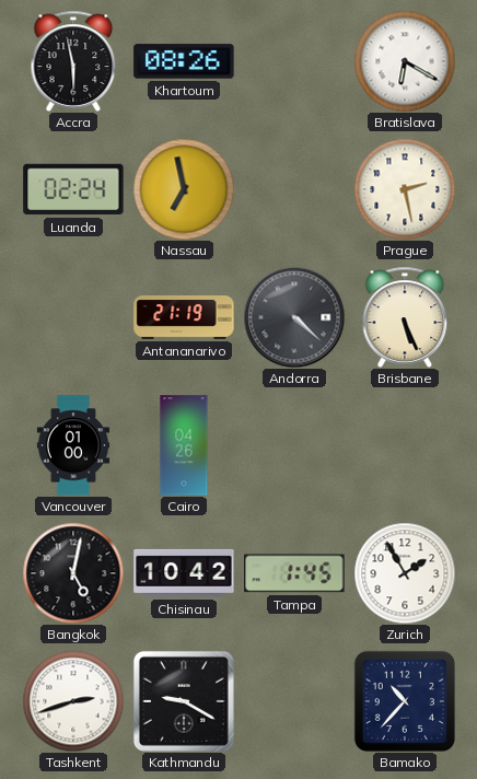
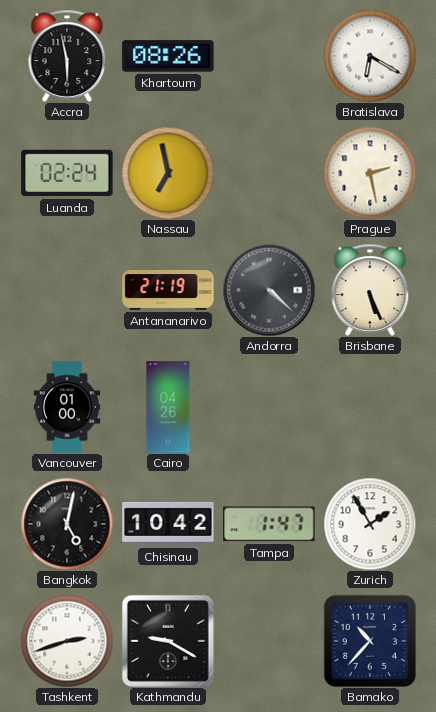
Tampa: 1:45 -> 1:47 (269, 524)
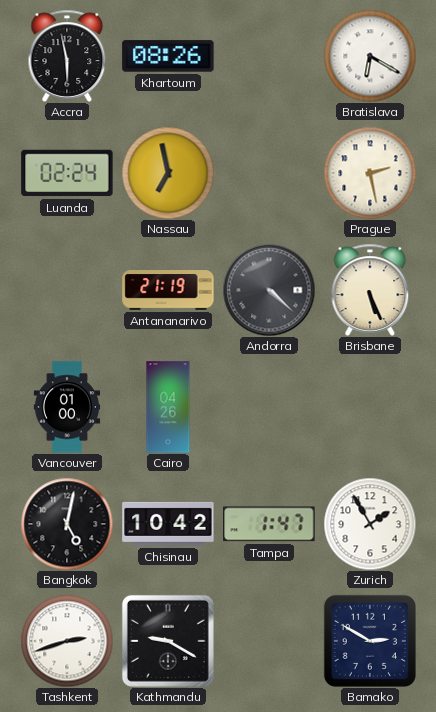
Bamako: 10:37 -> 2:50 (370, 641)
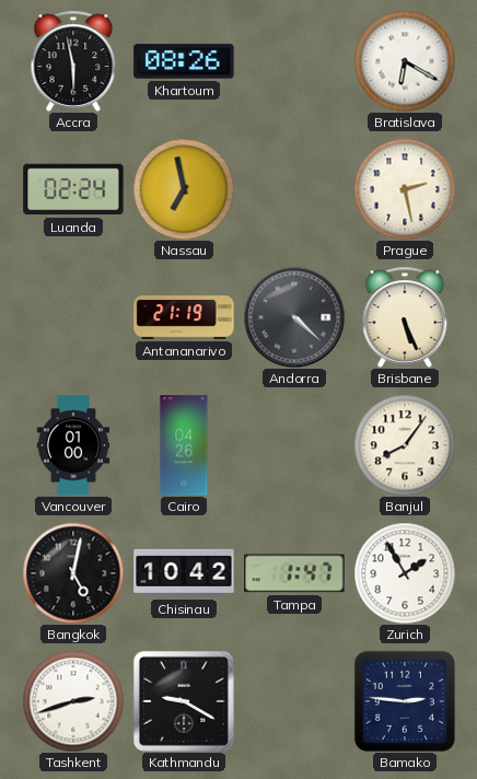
Banjul: none -> 8:06 (405, 445)
Bamako: 2:50 -> 2:46 (405, 701)
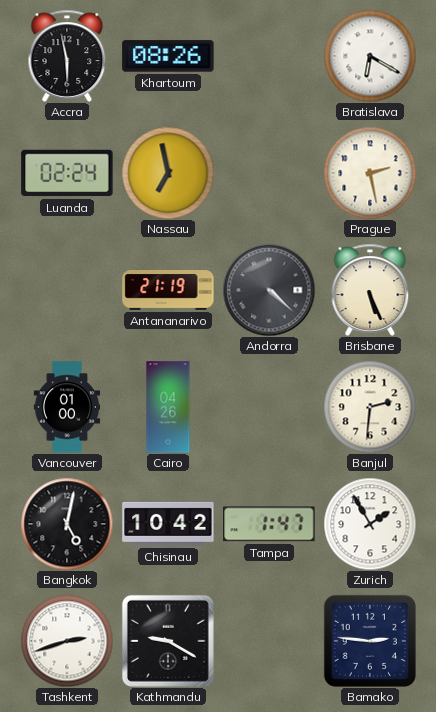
Banjul: 8:06 -> 2:31 (370, 407)
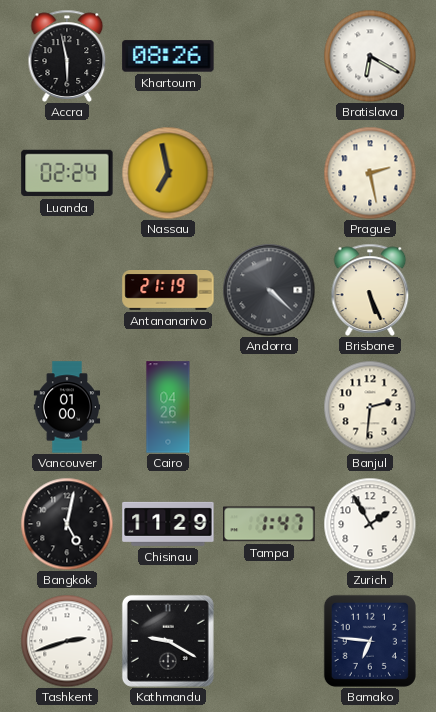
Chisinau: 10:42 -> 11:29 (168, 524)
Bamako: 2:46 -> 6:46 (370, 641)
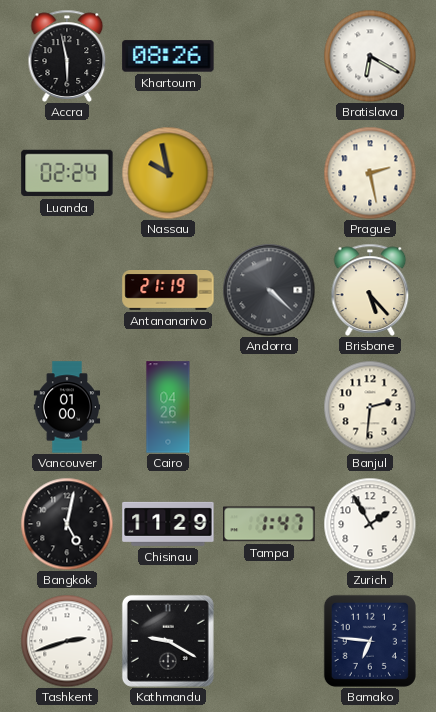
Nassau: 6:58 -> 9:58 (168, 173)
Brisbane: 5:26 -> 5:23 (370, 290)
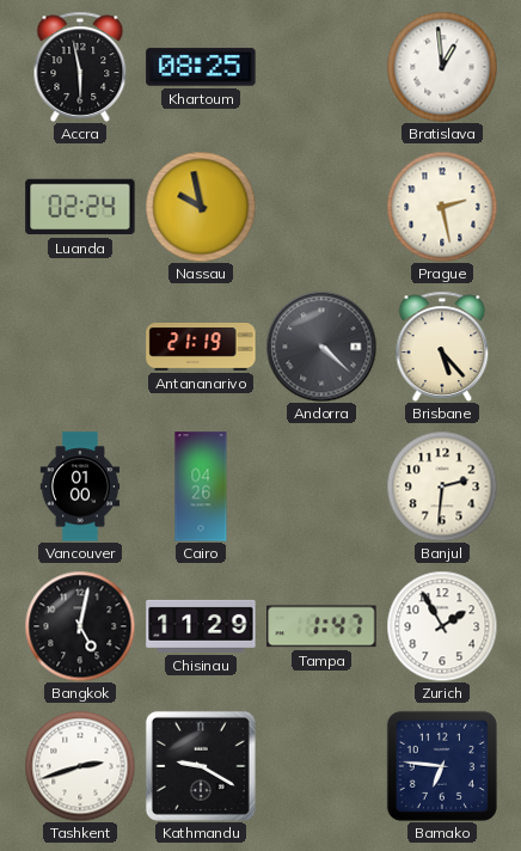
Khartoum: 08:26 -> 08:25 (201, 67)
Bratislava: 6:20 -> 12:59 (442, 67)
